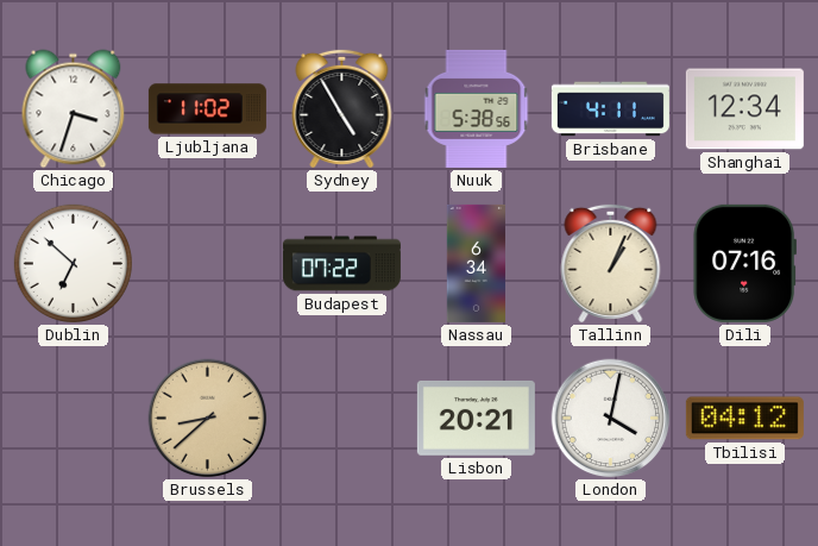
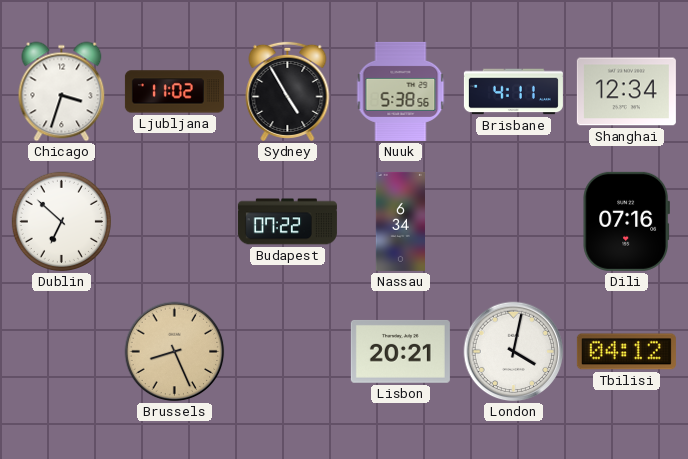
Tallinn: 1:04 -> none (611, 263)
Brussels: 8:38 -> 8:26 (175, 352)
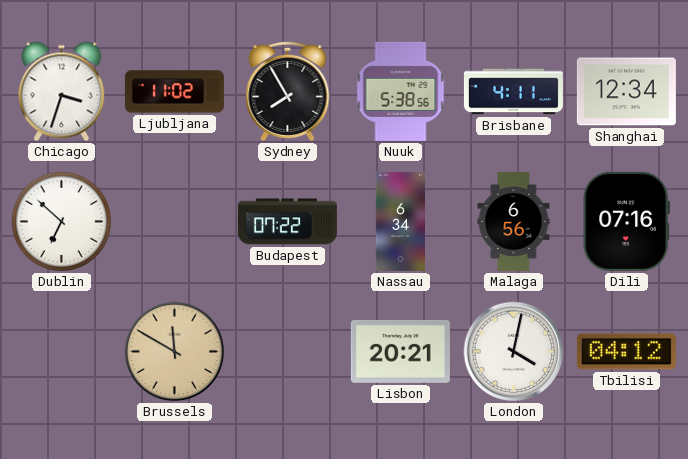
Sydney: 4:55 -> 7:55 (288, 91)
Malaga: none -> 6:56 (514, 221)
Brussels: 8:26 -> 11:50 (175, 352)
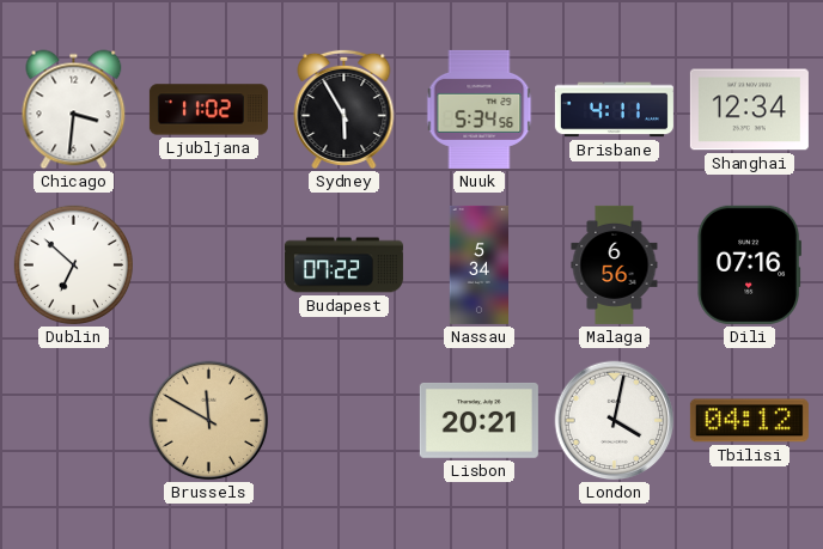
Chicago: 3:33 -> 3:31 (74, 110)
Sydney: 7:55 -> 5:55 (345, 109)
Nuuk: 5:38 -> 5:34 (480, 109)
Nassau: 6:34 -> 5:34 (478, 264)
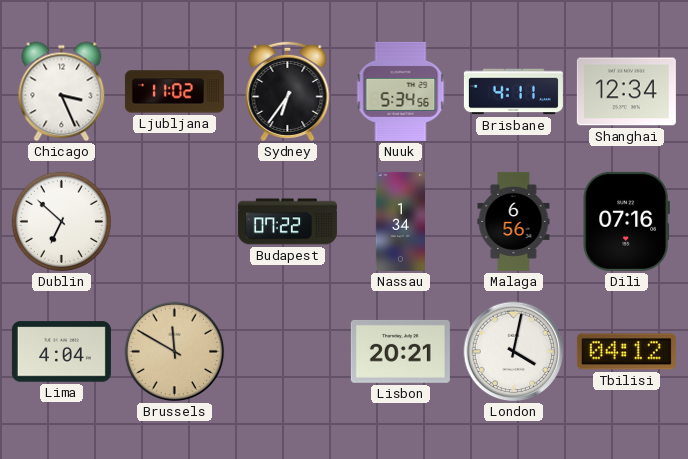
Chicago: 3:31 -> 3:26 (62, 92)
Sydney: 5:55 -> 6:36 (288, 91)
Nassau: 5:34 -> 1:34 (400, 221)
Lima: none -> 4:04 (61, 352)
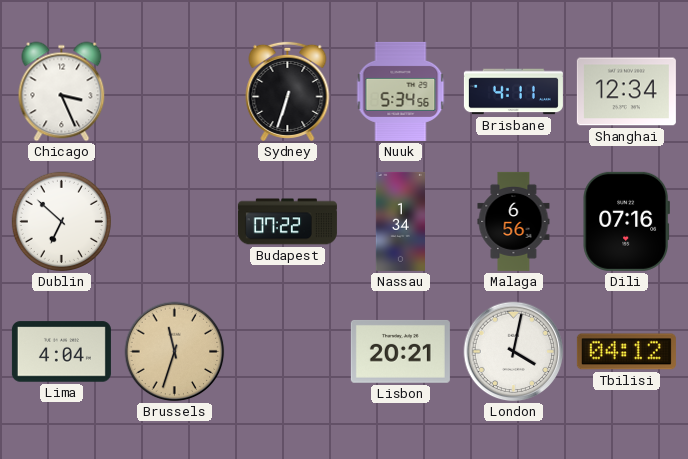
Ljubljana: 11:02 -> none (174, 92)
Sydney: 6:36 -> 6:33 (288, 91)
Brussels: 11:50 -> 11:33 (175, 352)
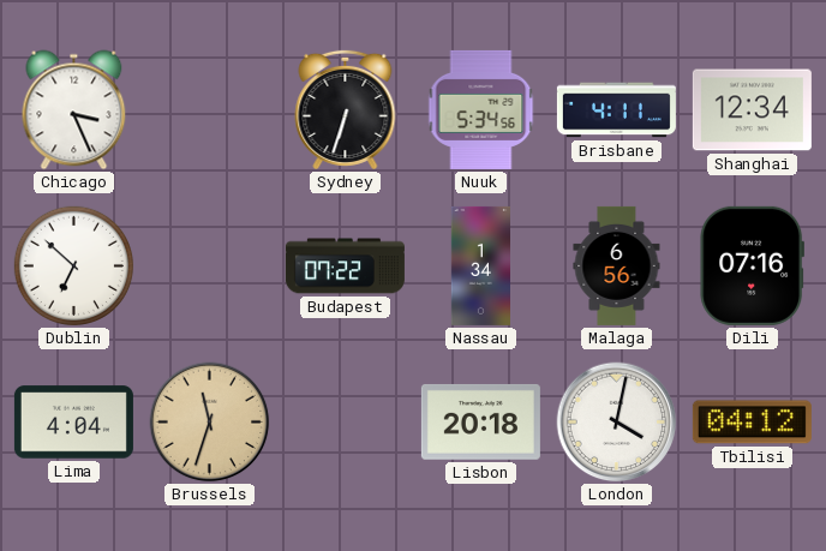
Lisbon: 20:21 -> 20:18 (480, 421)
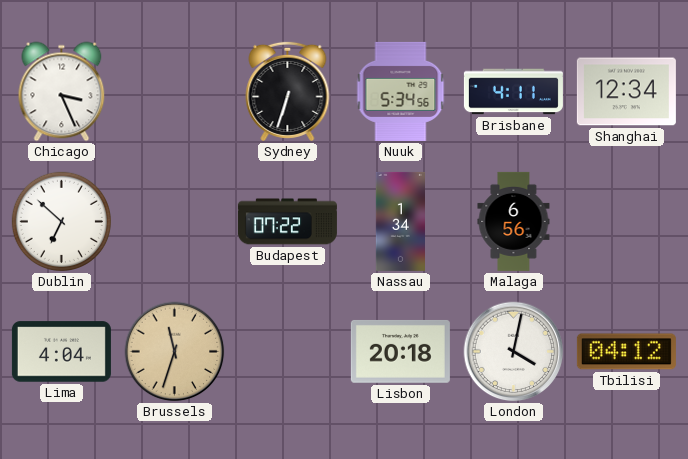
Dili: 07:16 -> none (752, 265)
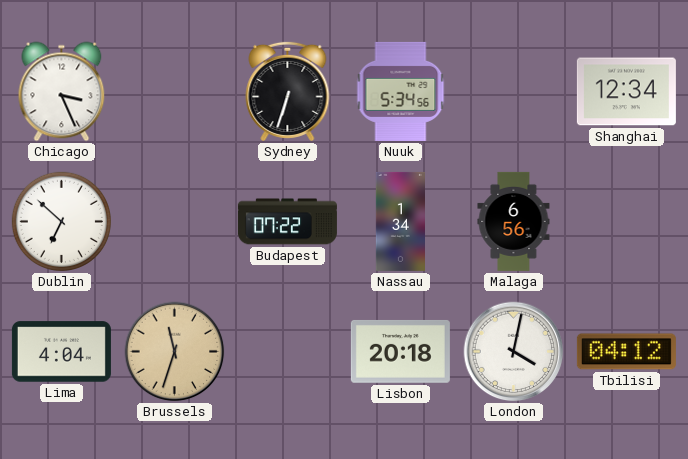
Brisbane: 4:11 -> none (513, 92)
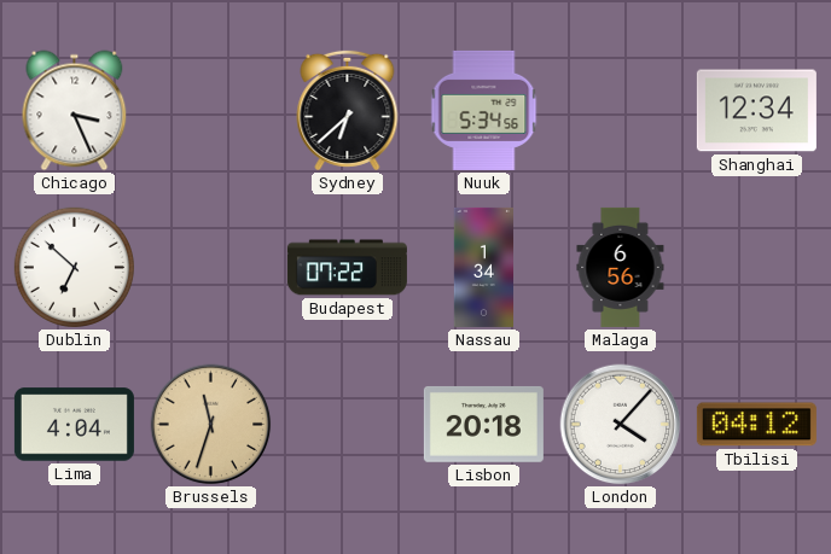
Sydney: 6:33 -> 6:38 (348, 110)
London: 4:02 -> 4:07 (621, 425)
